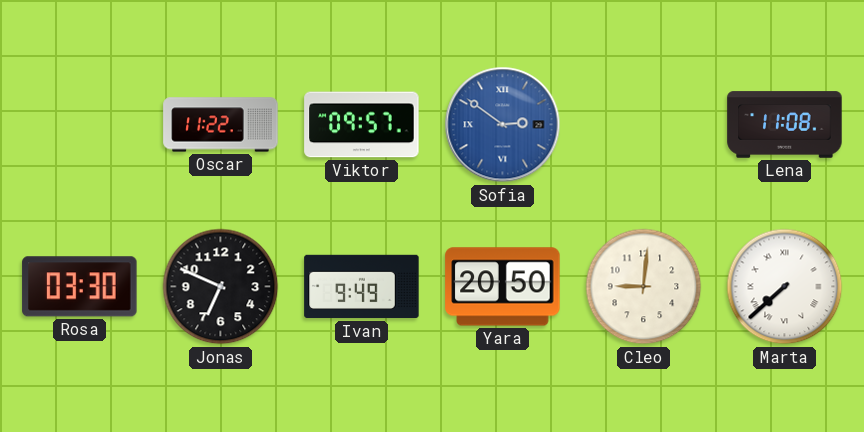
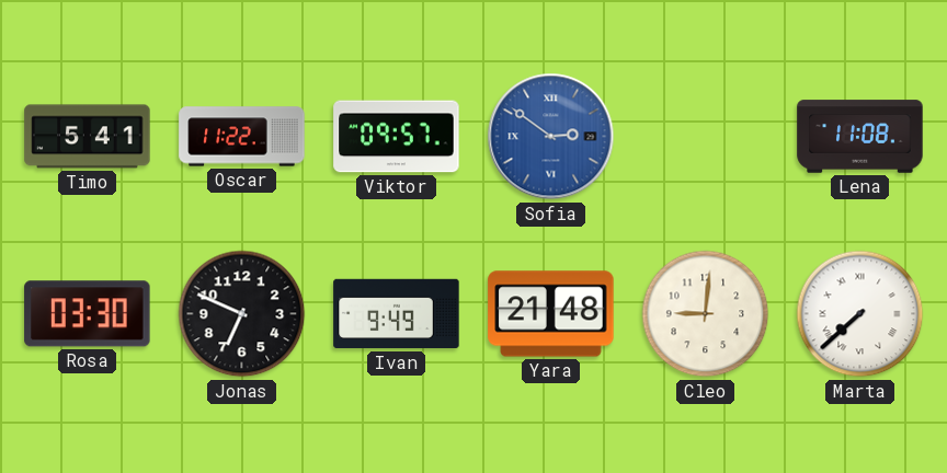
Timo: none -> 5:41 (88, 137)
Yara: 20:50 -> 21:48 (551, 314)
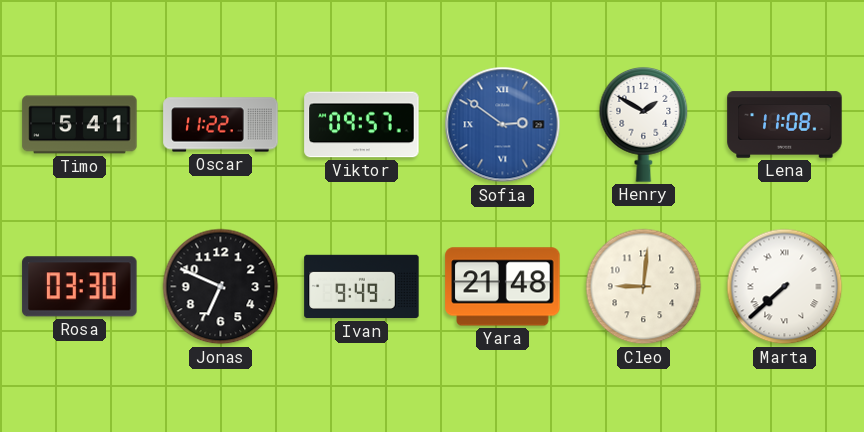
Henry: none -> 1:50 (644, 124)
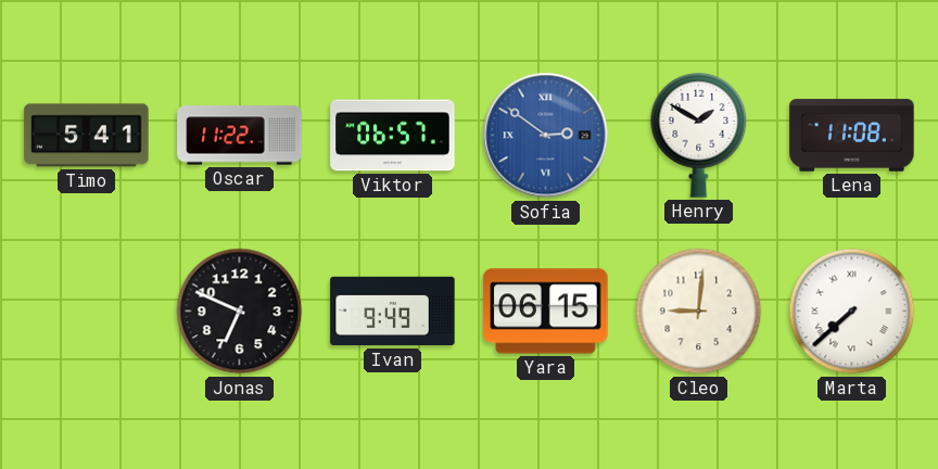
Viktor: 09:57 -> 06:57 (393, 136)
Rosa: 03:30 -> none (80, 287)
Yara: 21:48 -> 06:15 (546, 312)
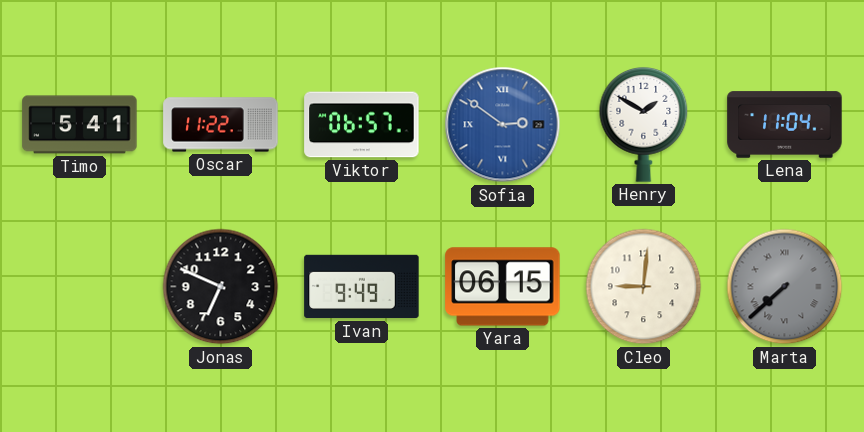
Lena: 11:08 -> 11:04 (785, 125)
Marta dial: white -> grey (785, 287)
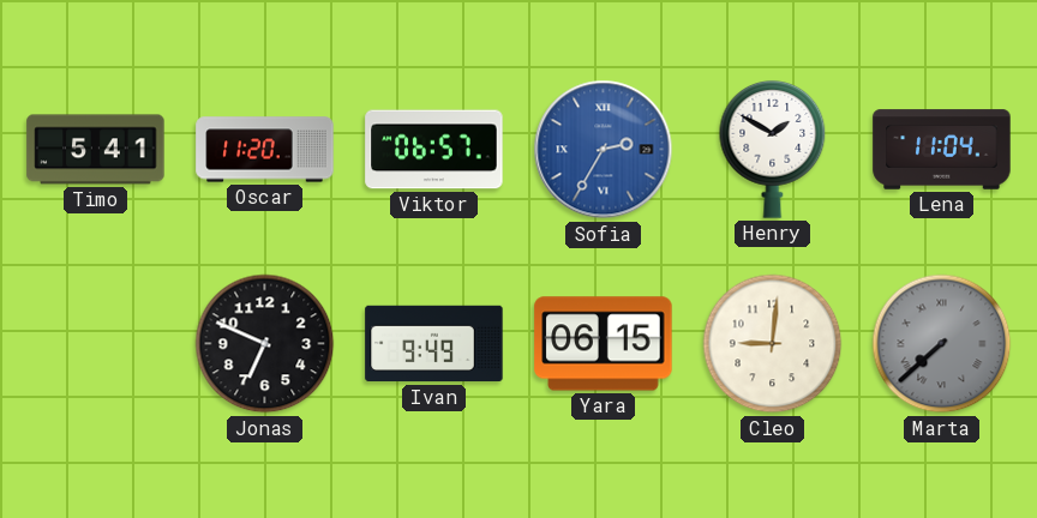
Oscar: 11:22 -> 11:20 (265, 150)
Sofia: 2:51 -> 2:35 (604, 150)
